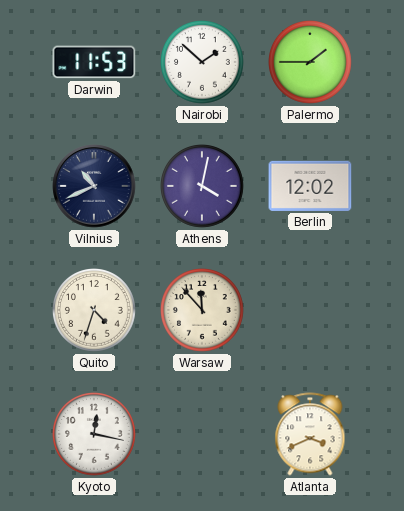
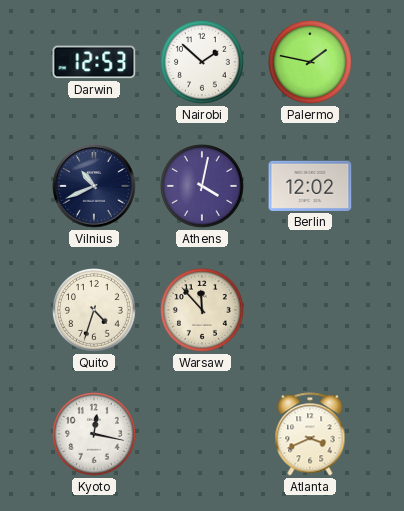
Darwin: 11:53 -> 12:53 (94, 62)
Palermo: 1:45 -> 1:47 (311, 63)
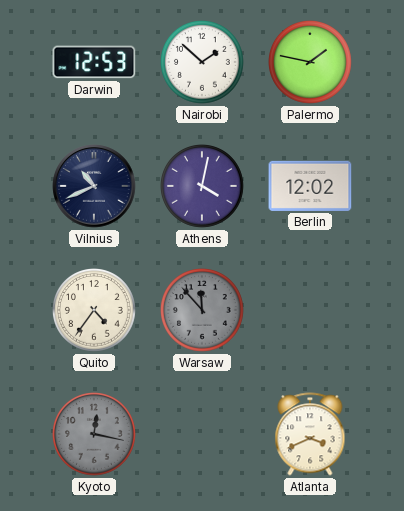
Quito: 4:33 -> 4:36 (95, 311)
Warsaw dial: cream -> grey (203, 311)
Kyoto dial: white -> grey (95, 435)
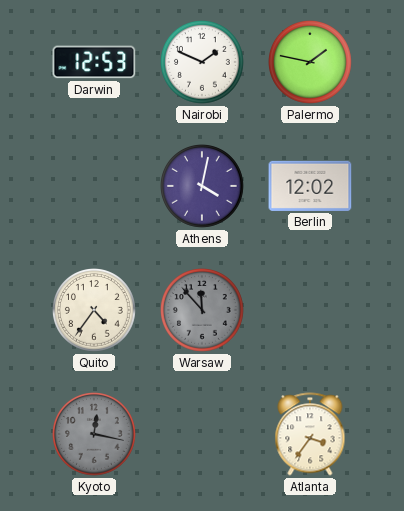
Nairobi: 1:52 -> 1:49 (203, 63)
Vilnius: 10:41 -> none (94, 186)
Atlanta: 3:41 -> 3:36 (310, 434)
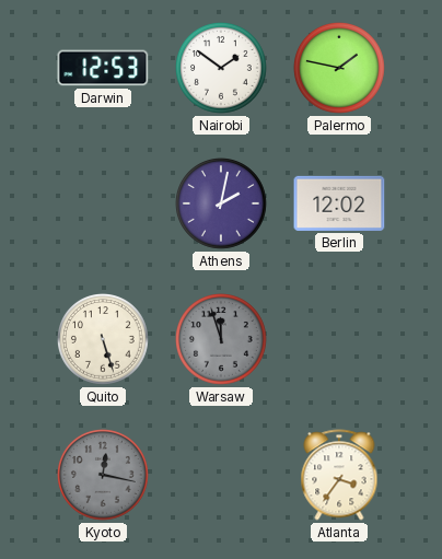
Nairobi: 1:49 -> 1:51 (222, 69)
Athens: 4:02 -> 2:02 (222, 205)
Quito: 4:36 -> 5:27 (104, 340)
Warsaw: 11:53 -> 11:57 (222, 340)
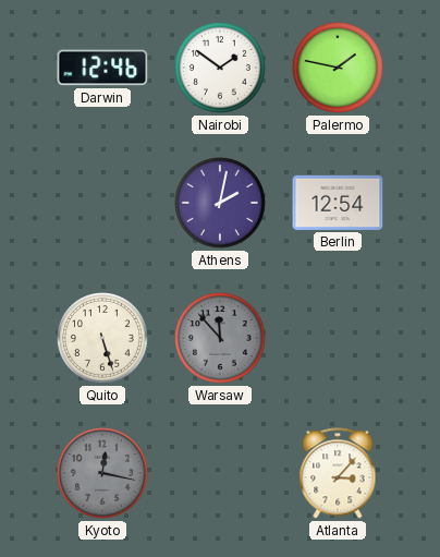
Darwin: 12:53 -> 12:46 (102, 68)
Berlin: 12:02 -> 12:54 (338, 203)
Warsaw: 11:57 -> 11:53 (221, 339)
Atlanta: 3:36 -> 3:07 (338, 473)
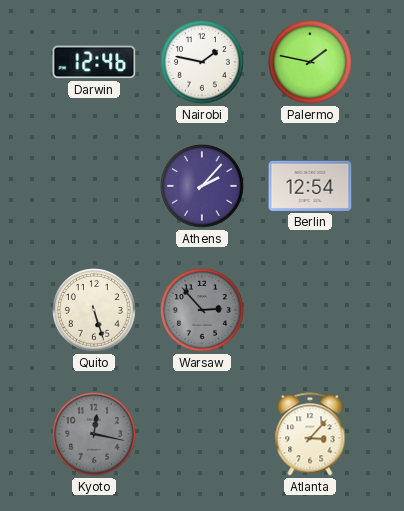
Nairobi: 1:51 -> 1:47 (203, 63)
Athens: 2:02 -> 2:07 (203, 187)
Warsaw: 11:53 -> 2:53 (203, 311)
